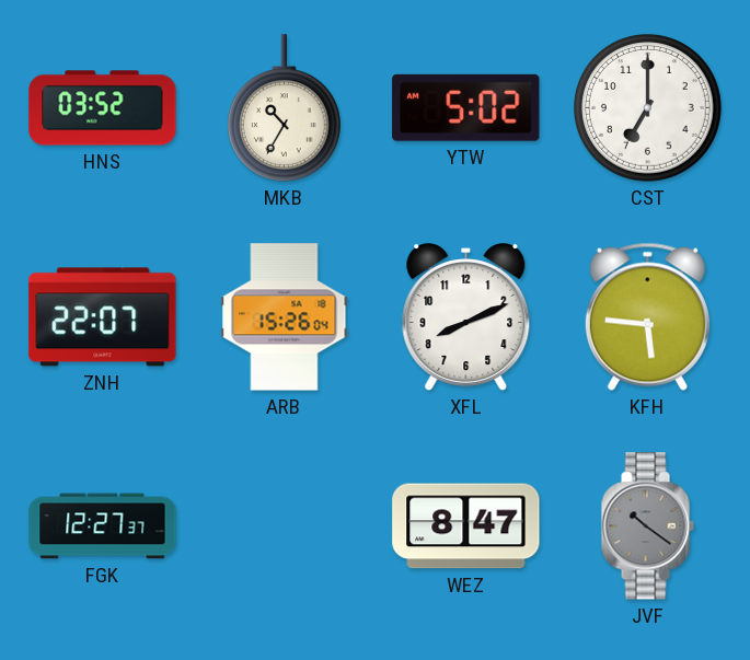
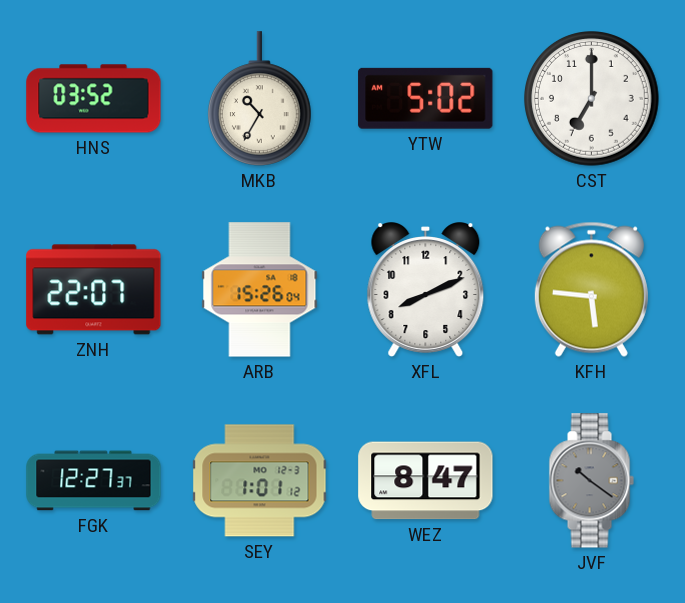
SEY: none -> 1:01 (260, 481)
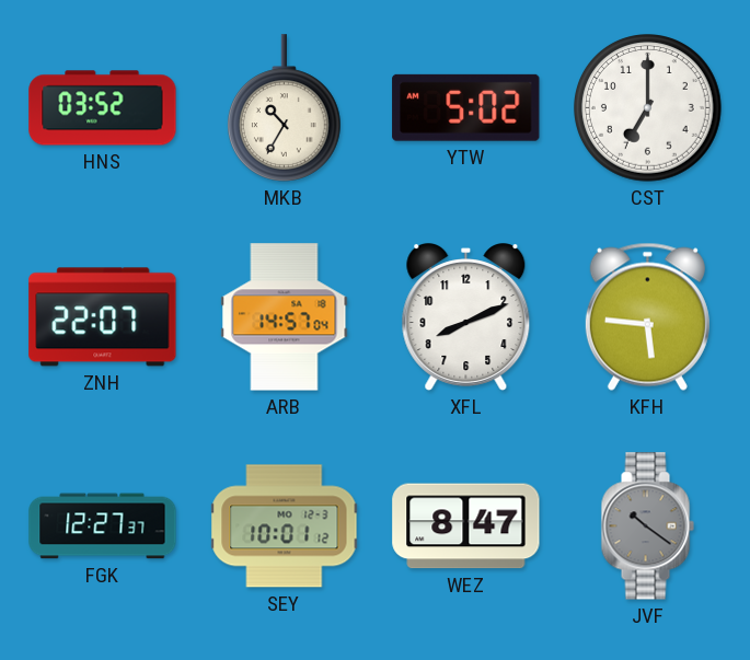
ARB: 15:26 -> 14:57 (285, 317)
SEY: 1:01 -> 10:01 (285, 526)
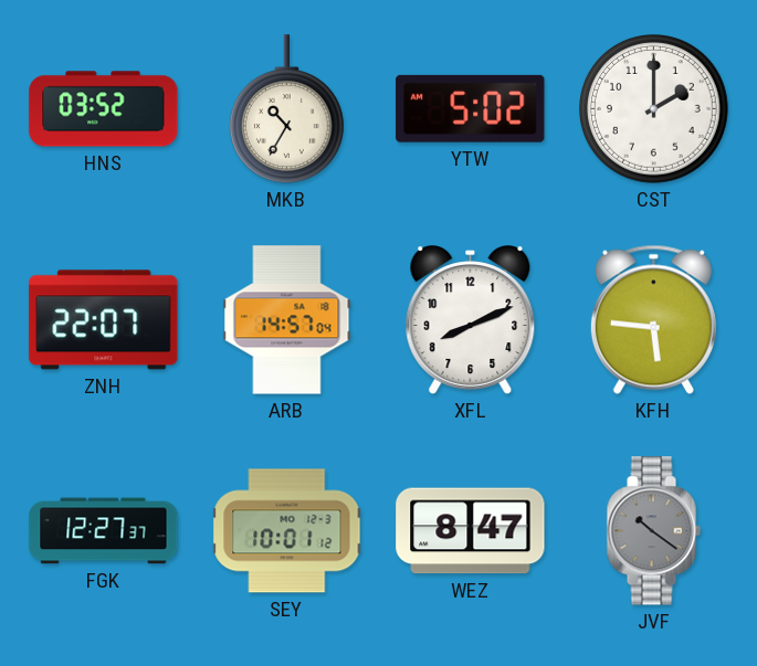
CST: 7:00 -> 2:00 (654, 109)
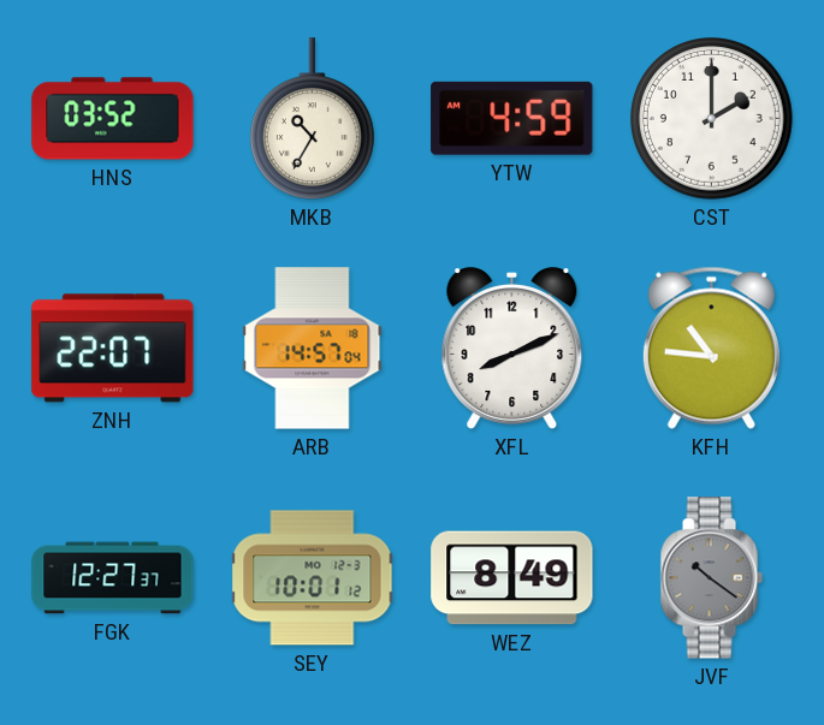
YTW: 5:02 -> 4:59 (512, 118)
KFH: 5:46 -> 10:46 (711, 347)
WEZ: 8:47 -> 8:49 (512, 578)
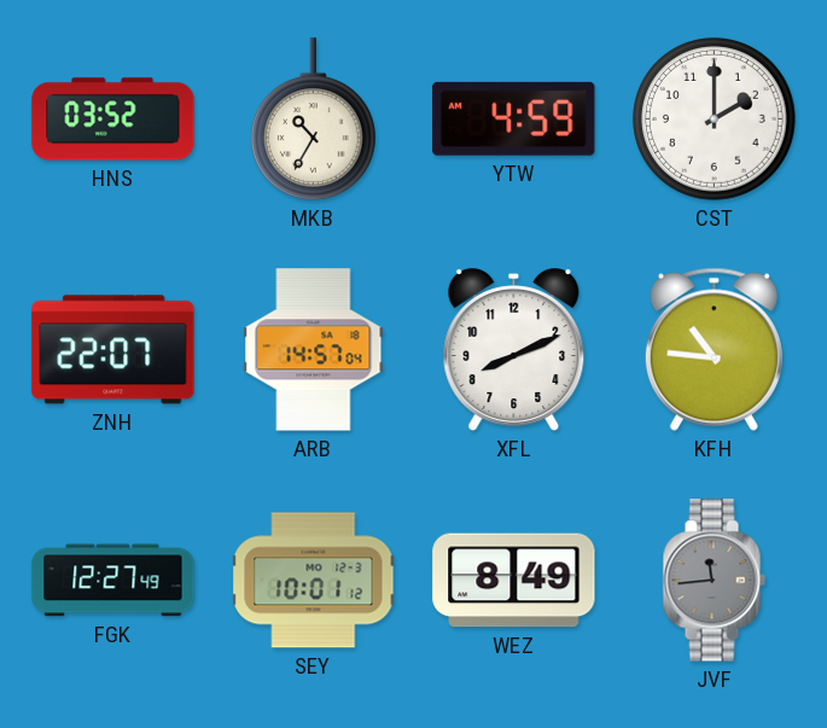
FGK: 12:27:37 -> 12:27:49 (113, 581)
JVF: 10:21 -> 11:44 (714, 581)
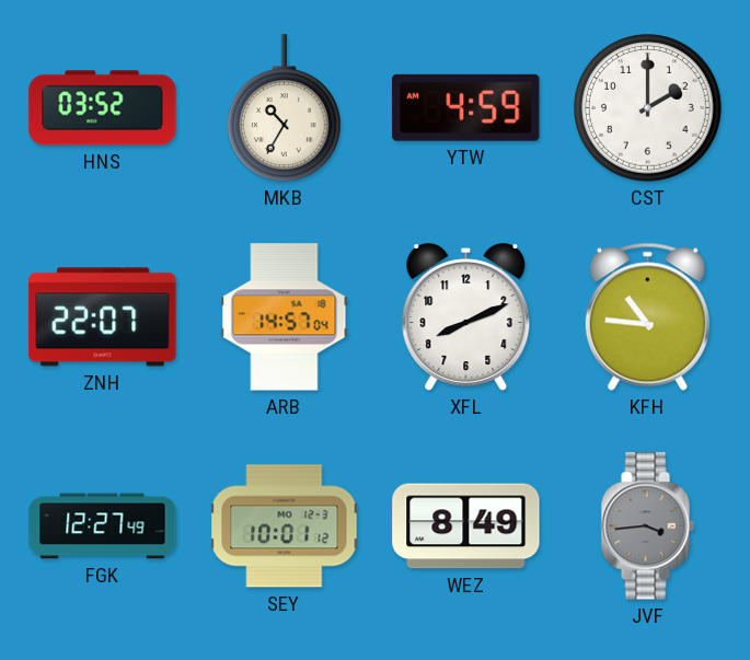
JVF: 11:44 -> 3:44 (647, 526)
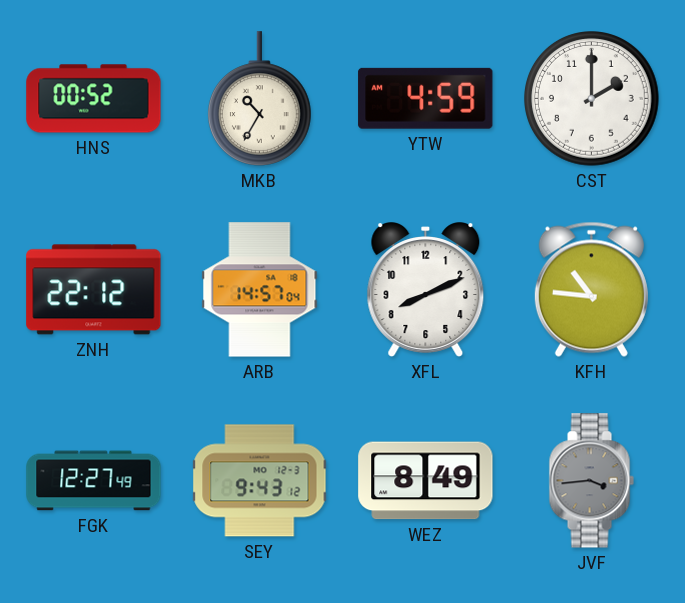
HNS: 03:52 -> 00:52 (94, 99)
ZNH: 22:07 -> 22:12 (94, 290)
SEY: 10:01 -> 9:43 (260, 481)
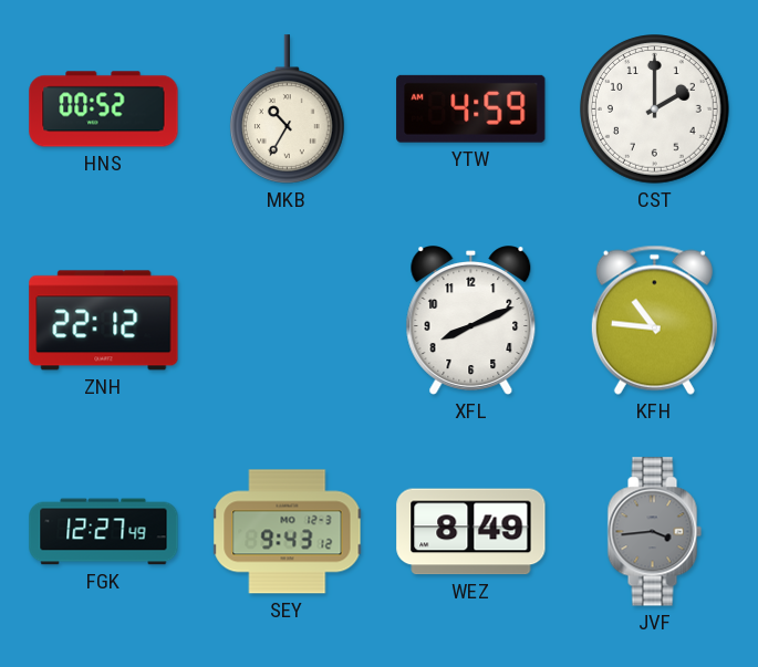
ARB: 14:57 -> none (260, 290)
